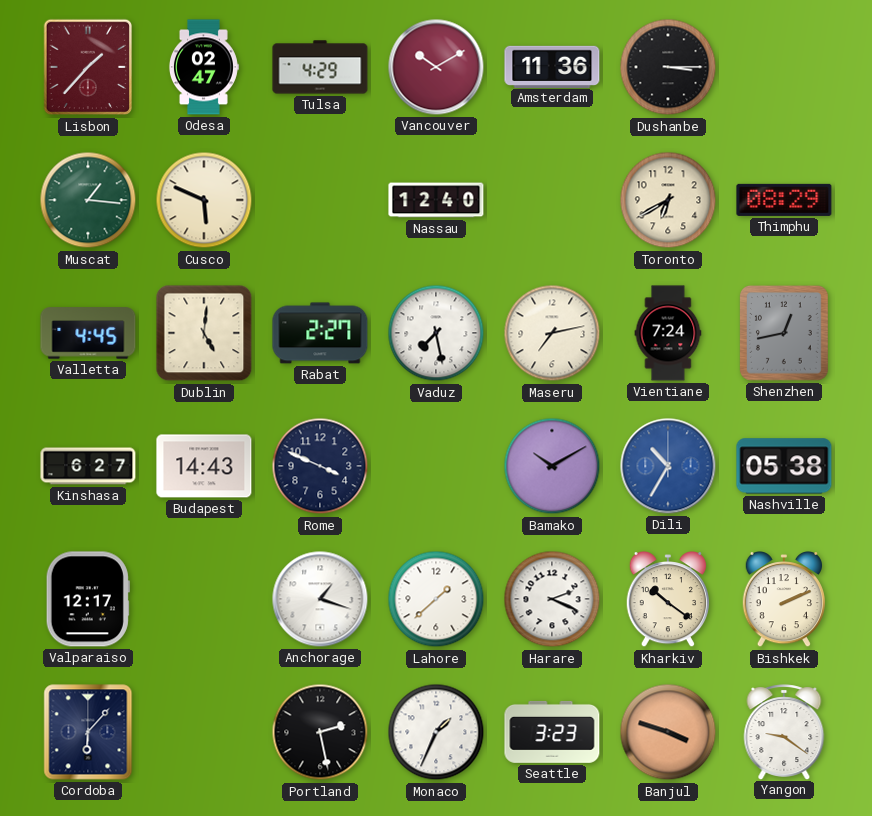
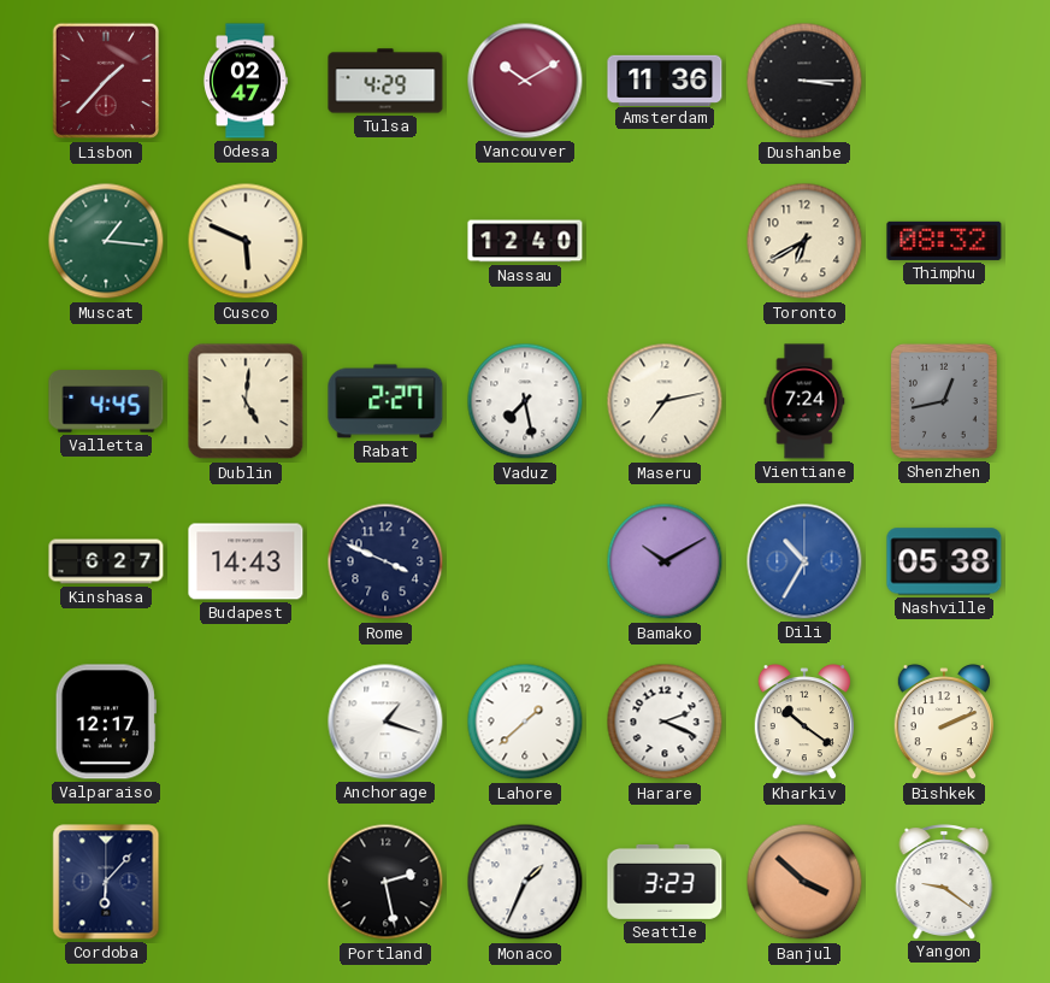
Thimphu: 08:29 -> 08:32 (944, 241)
Banjul: 3:48 -> 3:52 (804, 882)
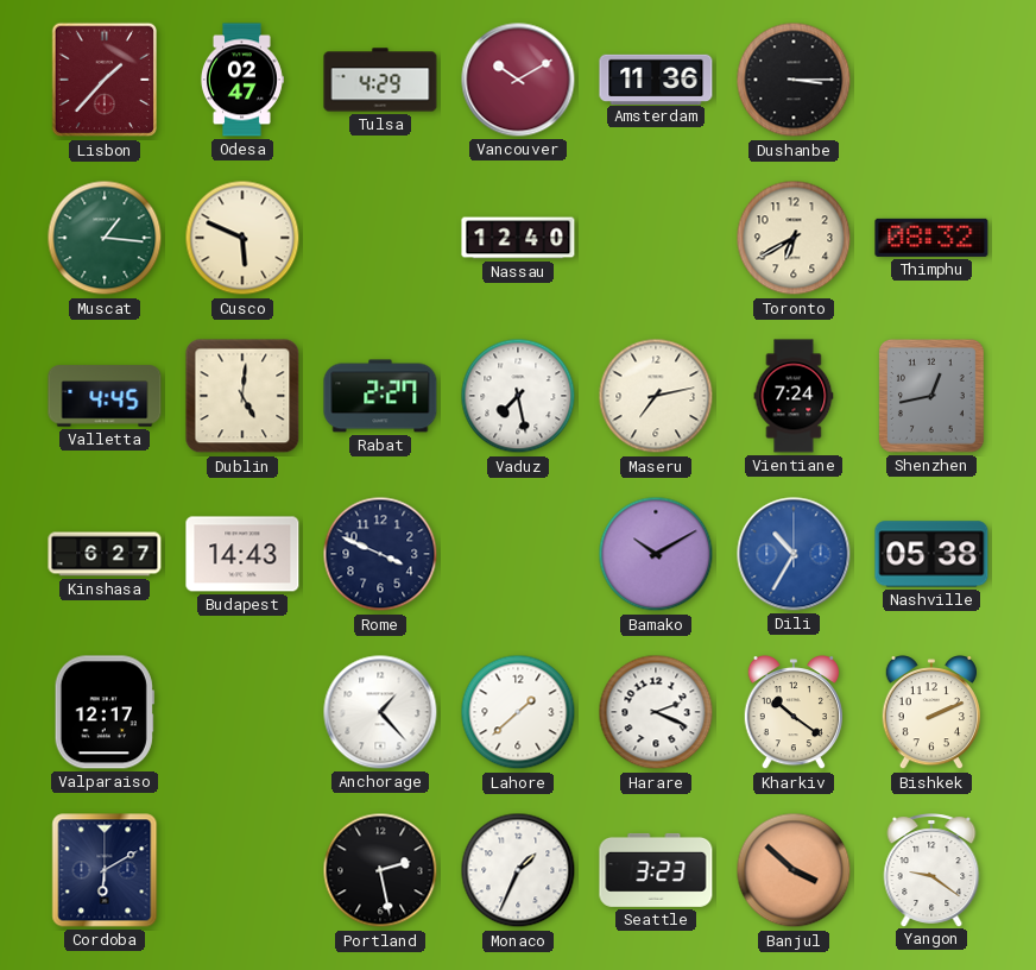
Anchorage: 1:18 -> 1:23 (380, 712)
Cordoba: 6:07 -> 6:10 (105, 870)
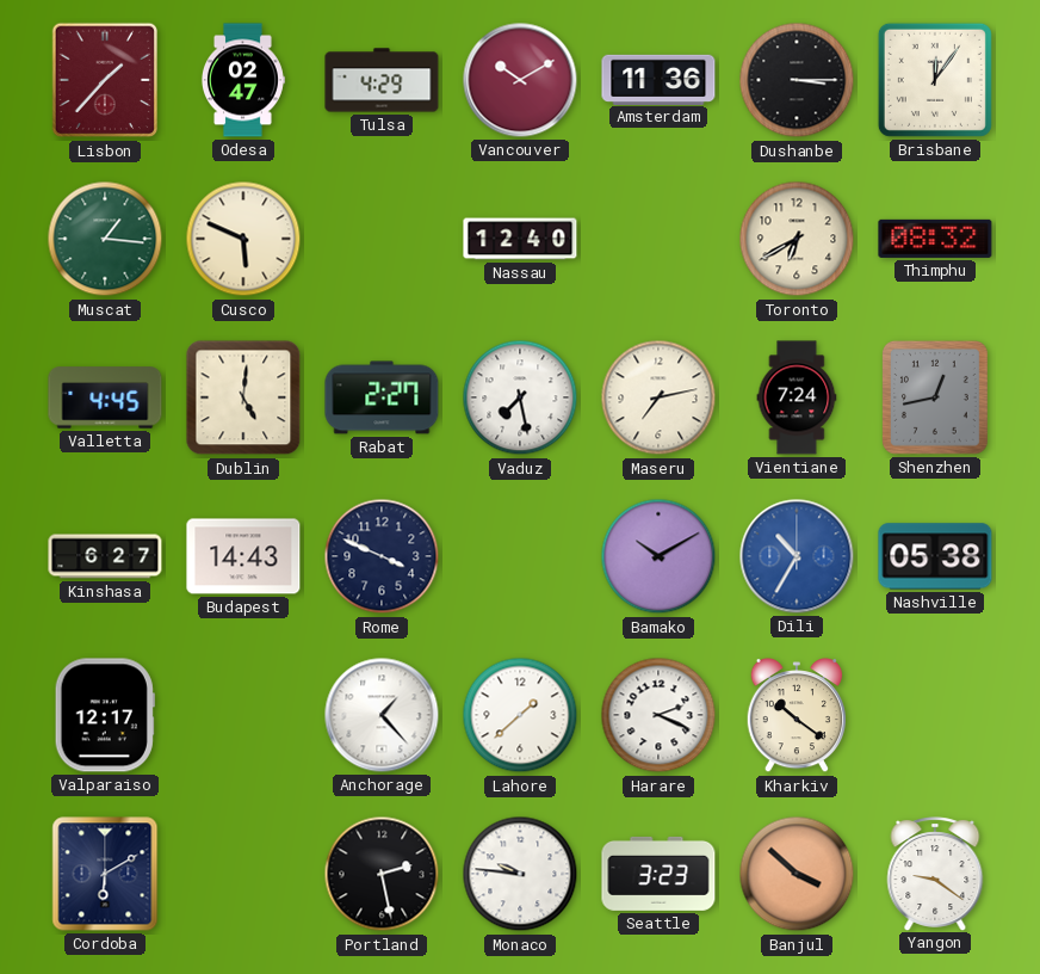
Brisbane: none -> 12:06 (935, 80)
Bishkek: 2:11 -> none (930, 712)
Monaco: 1:34 -> 9:46 (520, 874)
